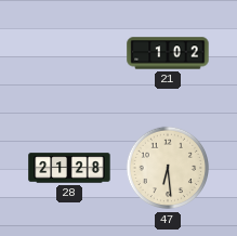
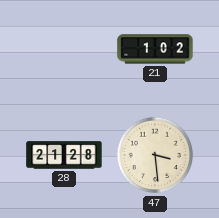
47: 6:29 -> 3:29 (155, 155)
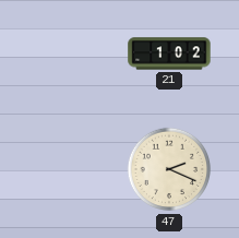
28: 21:28 -> none (64, 155)
47: 3:29 -> 2:19 (169, 169)
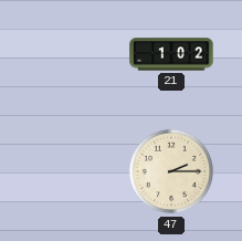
47: 2:19 -> 2:15 (171, 171)
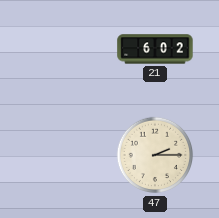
21: 1:02 -> 6:02 (155, 49)
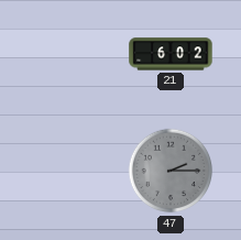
47 dial: cream -> grey (171, 171)
